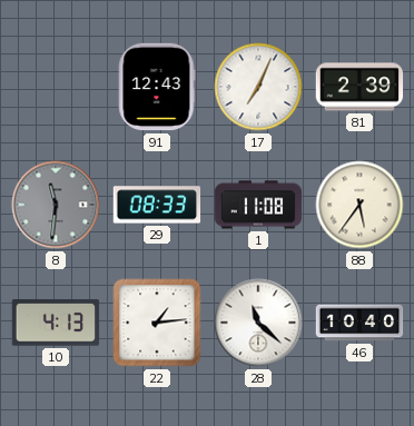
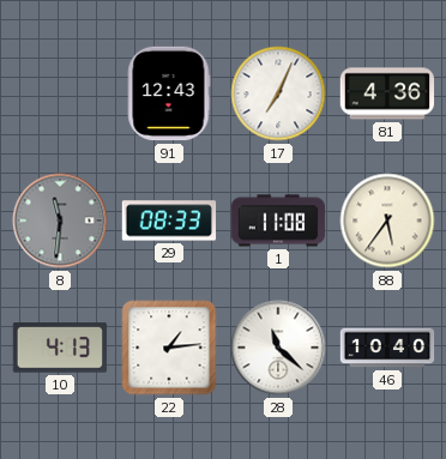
81: 2:39 -> 4:36 (387, 93)
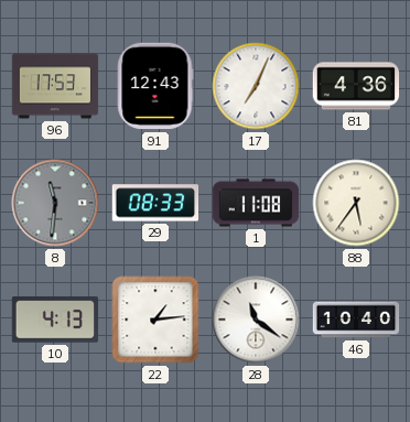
96: none -> 17:53 (55, 86)
28: 11:22 -> 11:21 (256, 320)
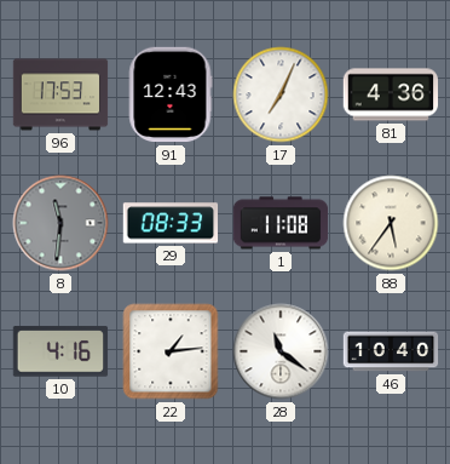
10: 4:13 -> 4:16 (60, 351)
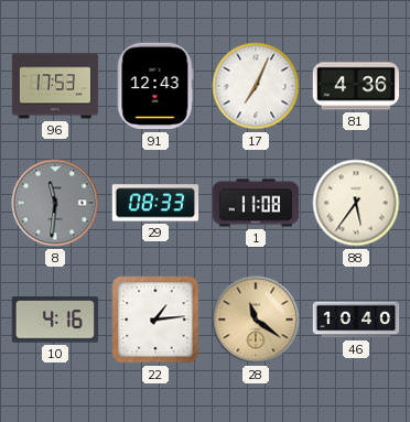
28 dial: white -> champagne (256, 320)
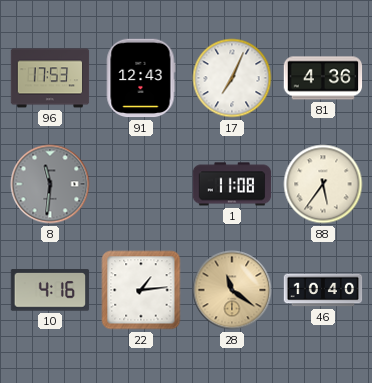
29: 08:33 -> none (155, 203)
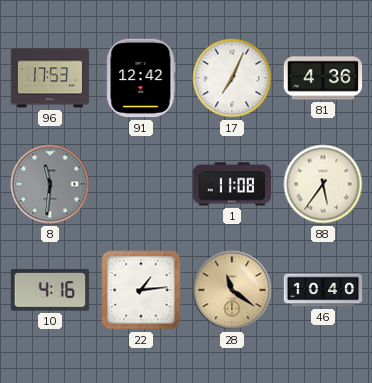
91: 12:43 -> 12:42 (141, 78)
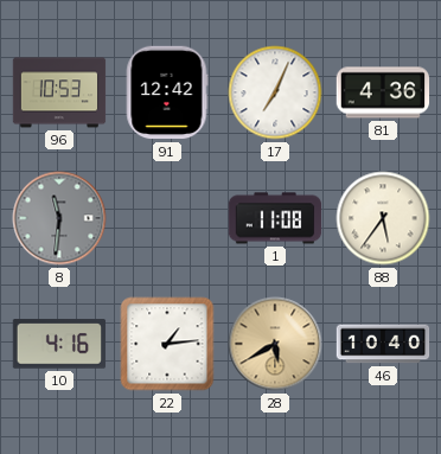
96: 17:53 -> 10:53 (59, 92)
28: 11:21 -> 5:40 (275, 344)
